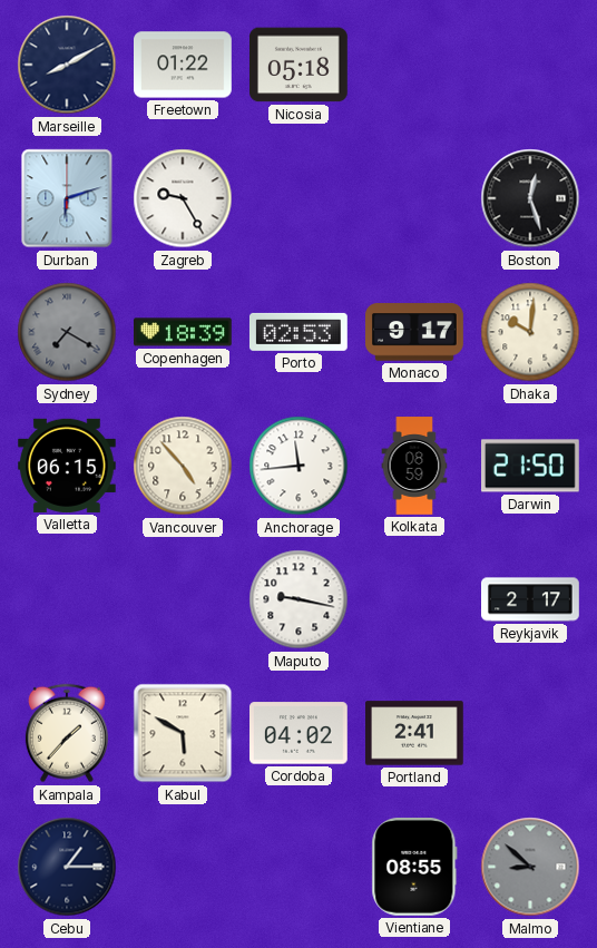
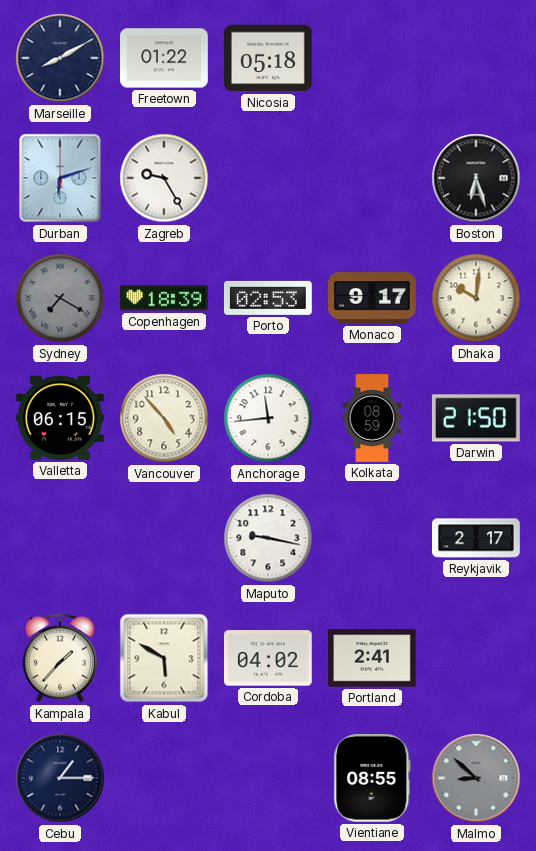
Boston: 12:27 -> 6:27 (476, 178)
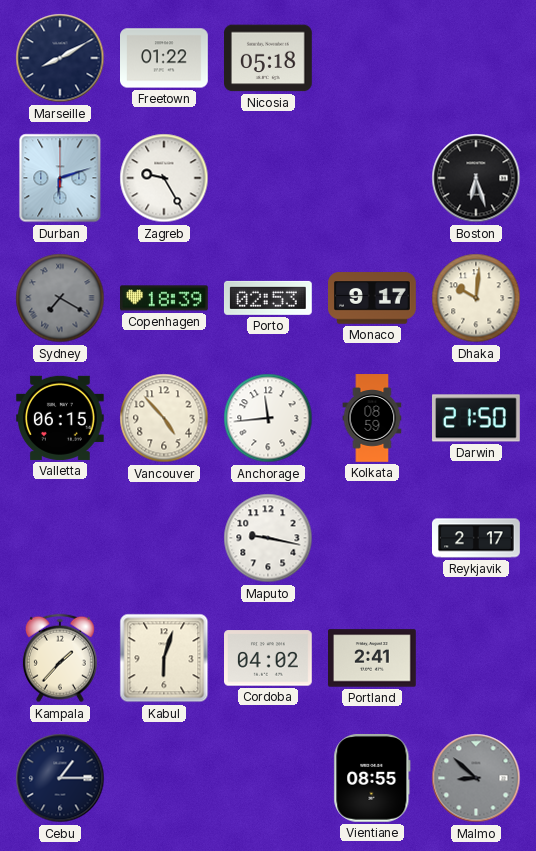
Kabul: 5:50 -> 6:03 (164, 658)
